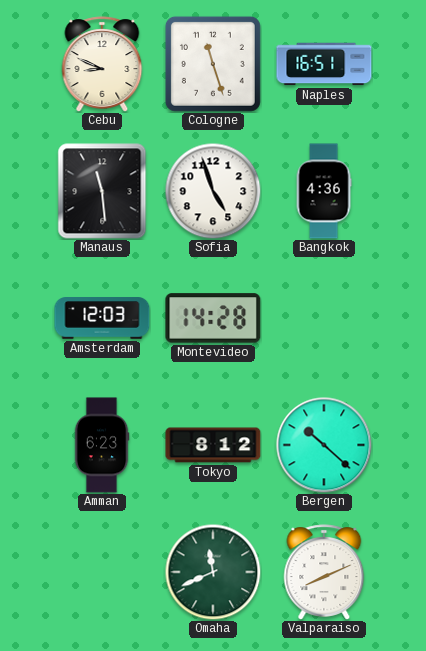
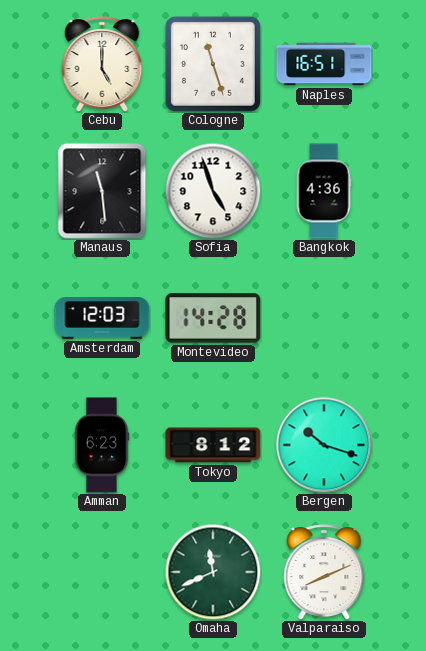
Cebu: 8:49 -> 5:00 (102, 64)
Bergen: 10:22 -> 10:18 (324, 445)
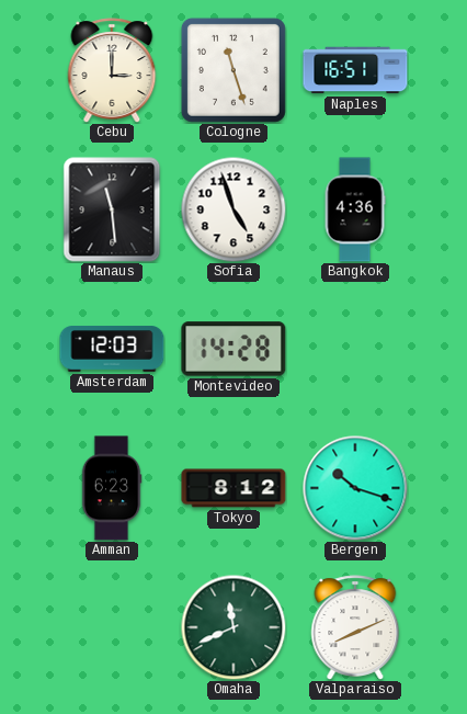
Cebu: 5:00 -> 3:00 (112, 70)
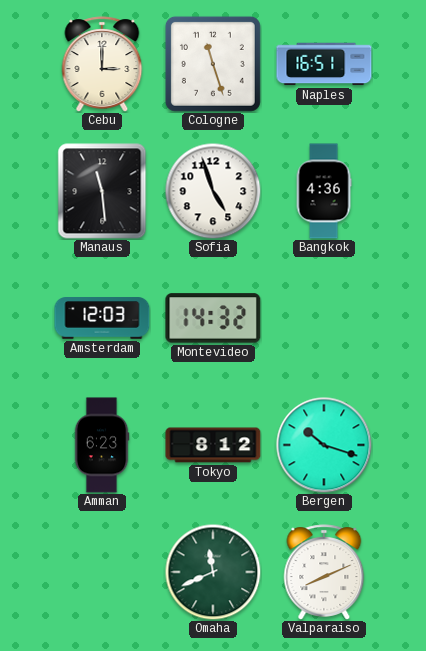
Montevideo: 14:28 -> 14:32 (213, 318)
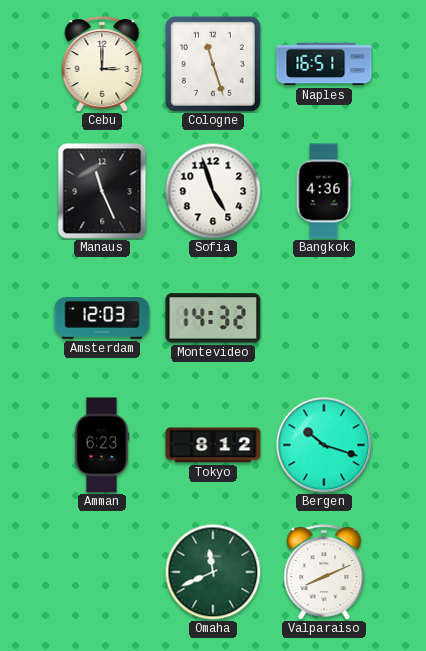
Manaus: 11:29 -> 11:26 (102, 191)
